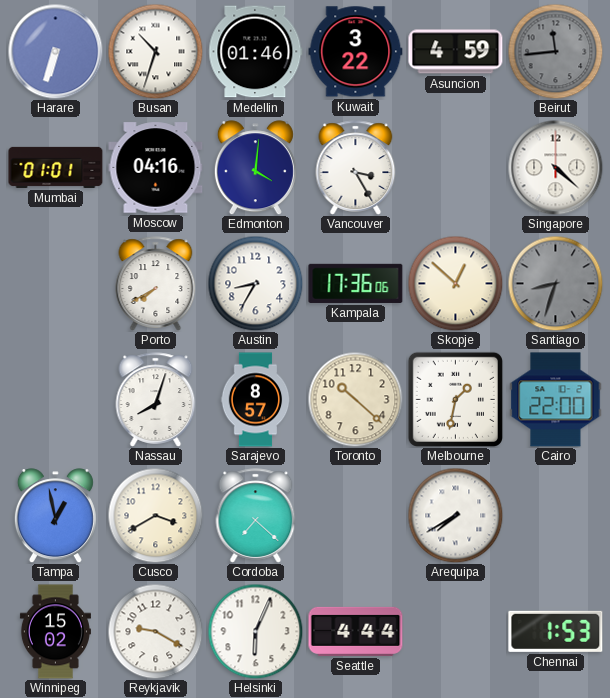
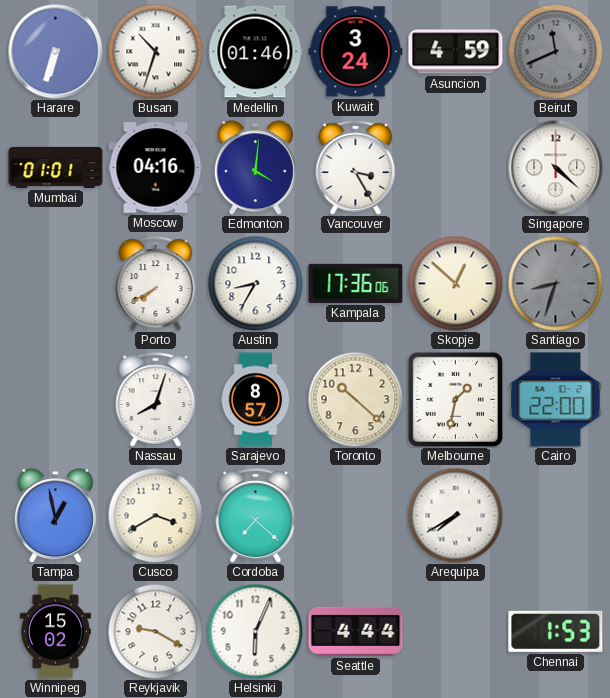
Kuwait: 3:22 -> 3:24 (356, 52)
Beirut: 11:44 -> 11:41 (555, 51)
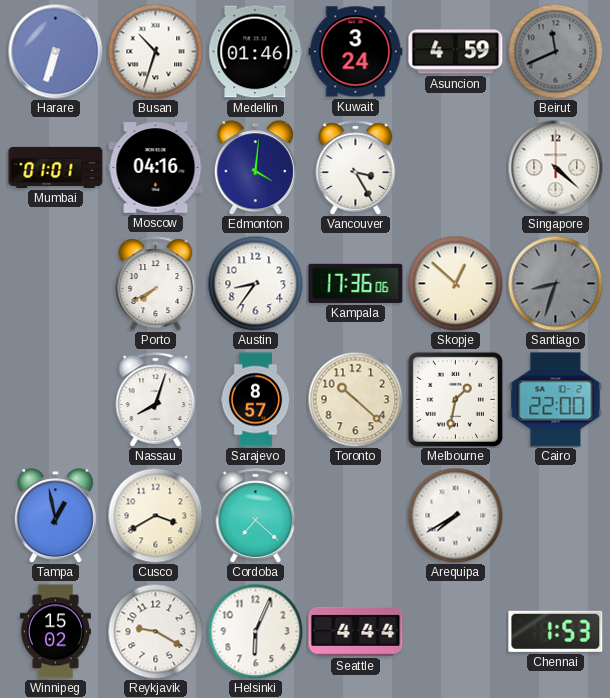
Austin: 8:35 -> 8:36 (255, 283)
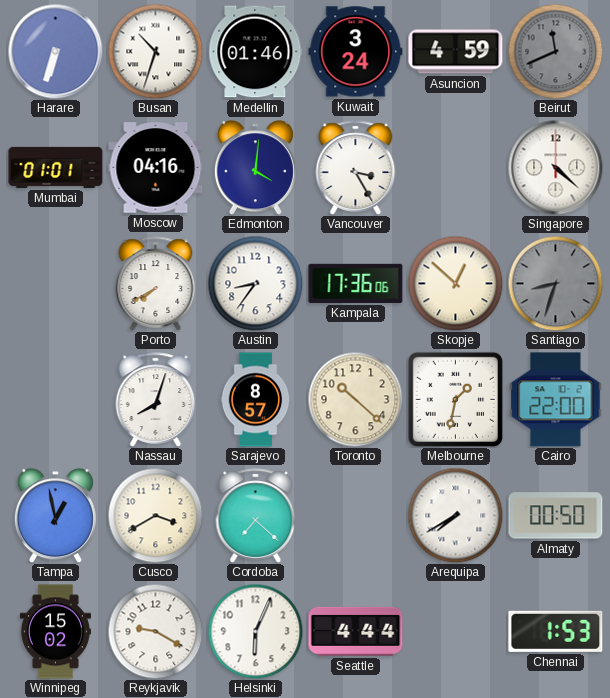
Almaty: none -> 00:50 (556, 516)
